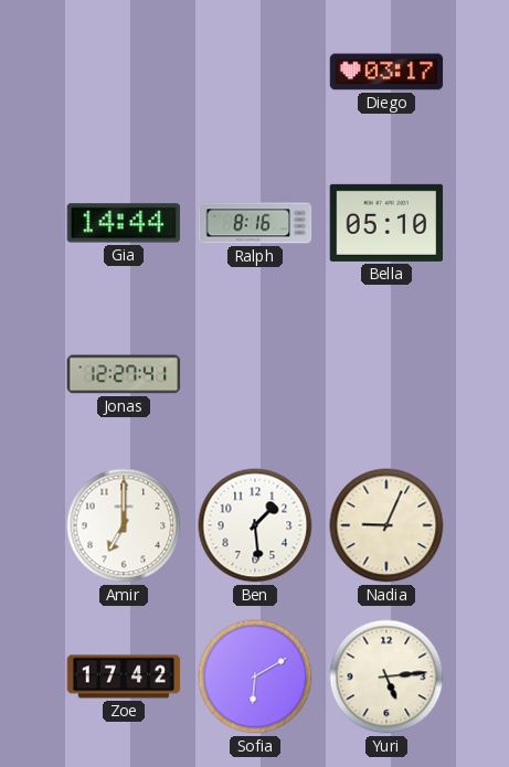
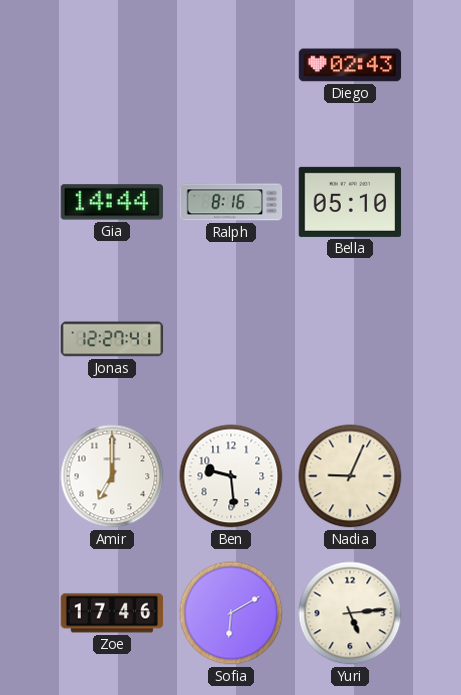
Diego: 03:17 -> 02:43 (350, 65)
Ben: 1:29 -> 9:29 (231, 476)
Zoe: 17:42 -> 17:46 (112, 613)
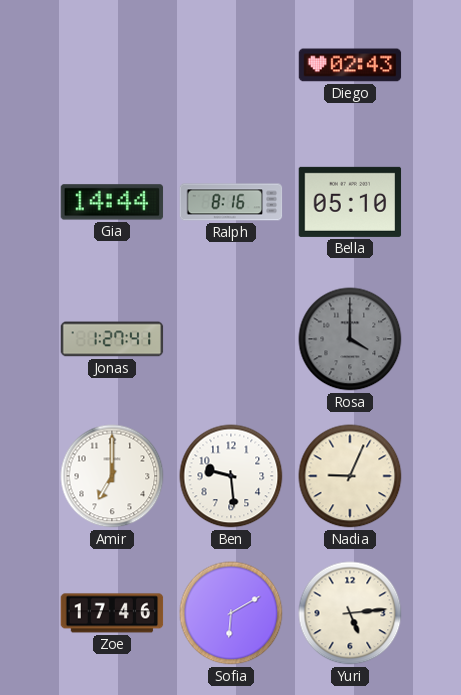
Jonas: 12:27 -> 1:27 (112, 339)
Rosa: none -> 4:00 (350, 339)
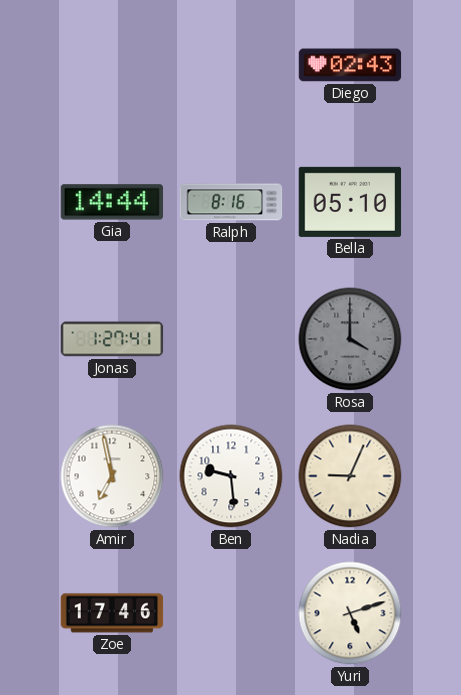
Amir: 7:00 -> 6:58 (112, 476)
Sofia: 6:10 -> none (231, 613)
Yuri: 5:14 -> 5:12 (350, 613)
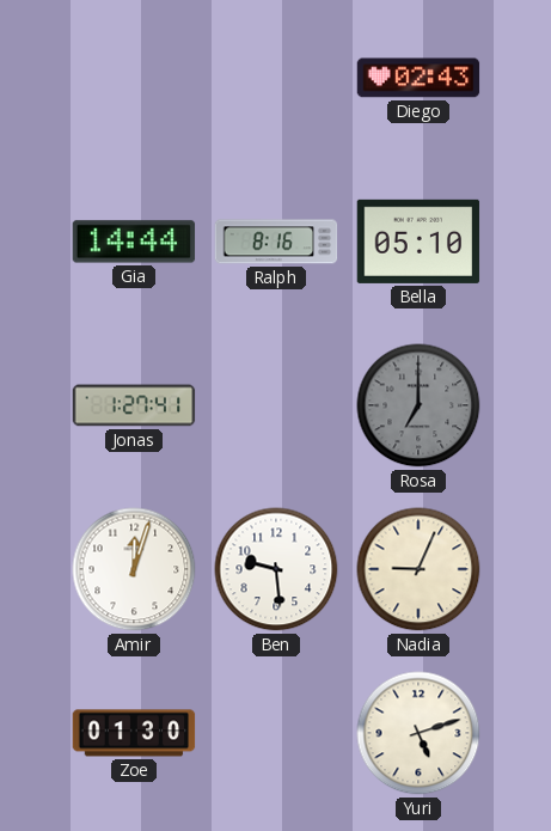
Rosa: 4:00 -> 7:00 (418, 405)
Amir: 6:58 -> 12:03 (134, 569)
Zoe: 17:46 -> 01:30 (134, 733)
